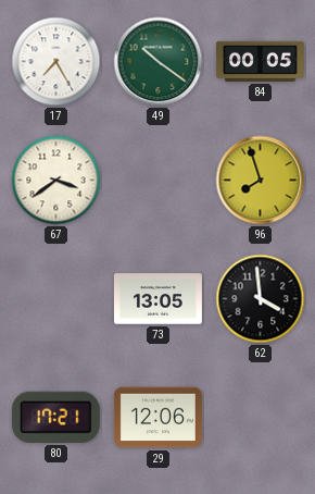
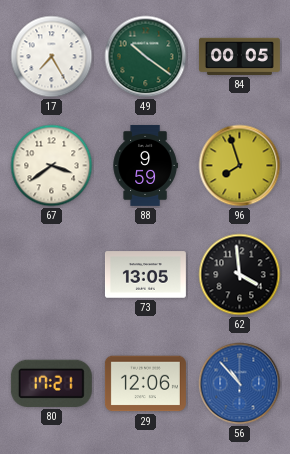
88: none -> 9:59 (145, 165)
56: none -> 10:53 (240, 384)
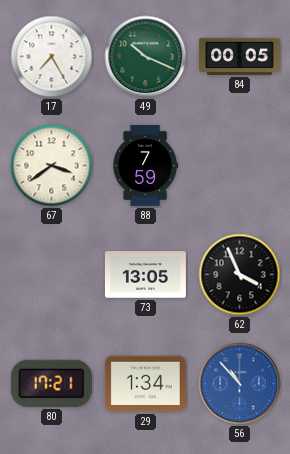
49: 10:21 -> 10:19 (146, 57)
88: 9:59 -> 7:59 (145, 165)
96: 7:57 -> none (240, 166)
62: 3:59 -> 3:56 (240, 275)
29: 12:06 -> 1:34 (145, 384)
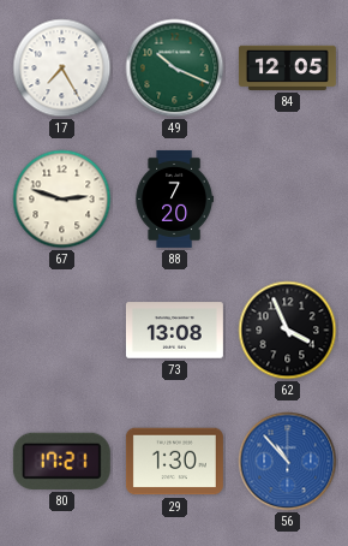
84: 00:05 -> 12:05 (287, 67)
67: 3:39 -> 2:48 (62, 200)
88: 7:59 -> 7:20 (174, 198)
73: 13:05 -> 13:08 (174, 331)
29: 1:34 -> 1:30 (174, 462)
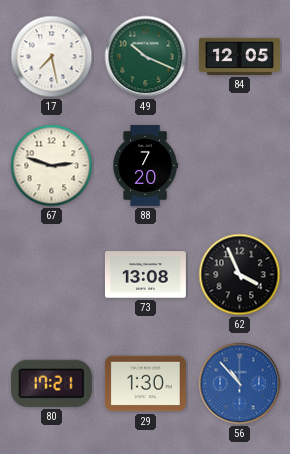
17: 7:25 -> 7:28 (52, 57)
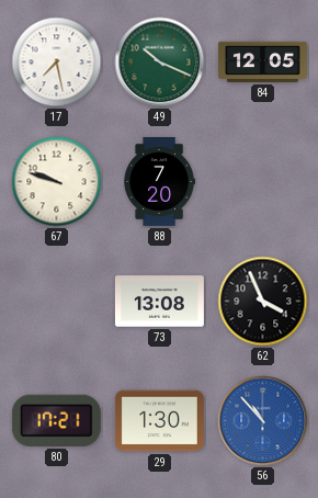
67: 2:48 -> 9:48 (57, 182)
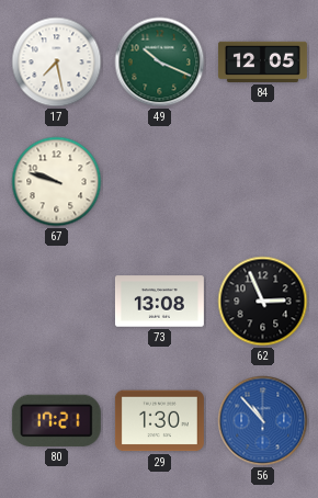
88: 7:20 -> none (159, 181)
62: 3:56 -> 2:56 (263, 302)
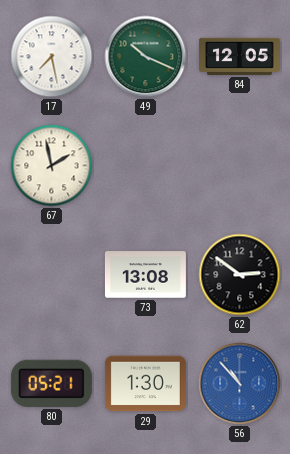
67: 9:48 -> 1:58 (52, 166)
62: 2:56 -> 2:51 (240, 275)
80: 17:21 -> 05:21 (51, 383)
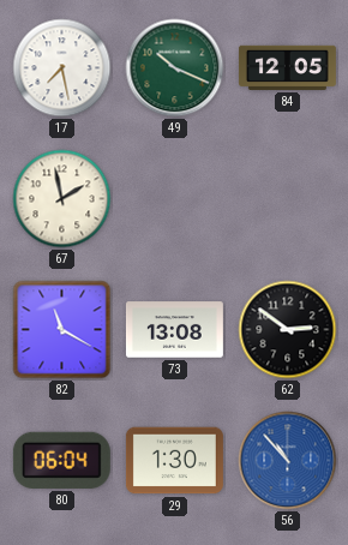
82: none -> 11:20 (62, 330)
80: 05:21 -> 06:04 (61, 460)
